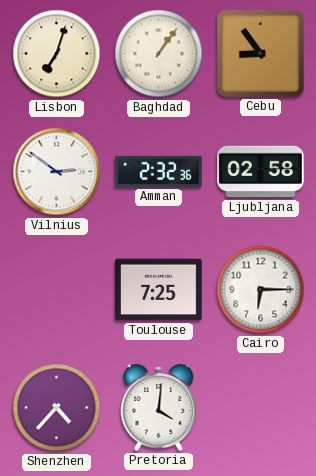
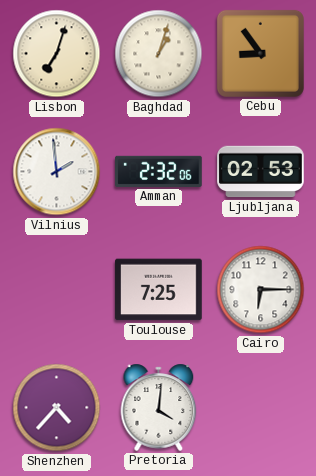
Baghdad: 1:06 -> 1:03 (159, 54)
Vilnius: 2:51 -> 1:59 (57, 172)
Amman: 2:32:36 -> 2:32:06 (159, 171)
Ljubljana: 02:58 -> 02:53 (261, 172)
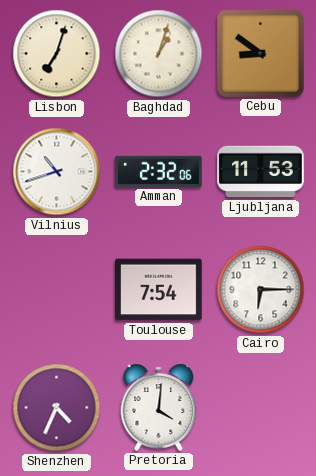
Cebu: 8:54 -> 8:51 (260, 53)
Vilnius: 1:59 -> 10:42 (57, 172)
Ljubljana: 02:53 -> 11:53 (261, 172)
Toulouse: 7:25 -> 7:54 (159, 290)
Shenzhen: 4:37 -> 4:34 (57, 408)
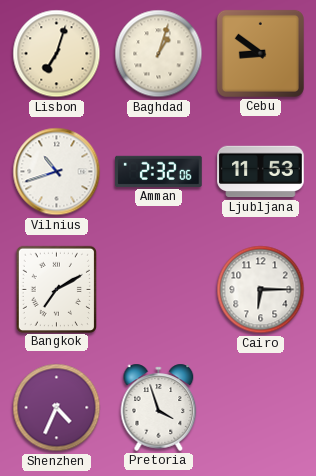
Bangkok: none -> 7:10 (56, 289)
Toulouse: 7:54 -> none (159, 290)
Pretoria: 4:01 -> 3:57 (159, 407)
